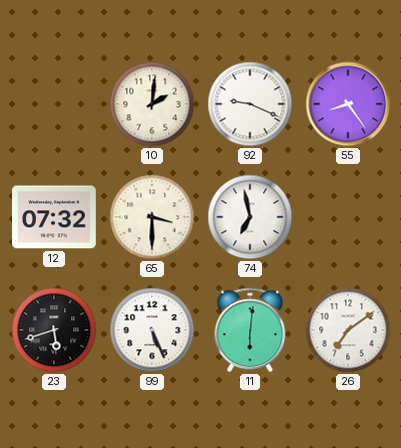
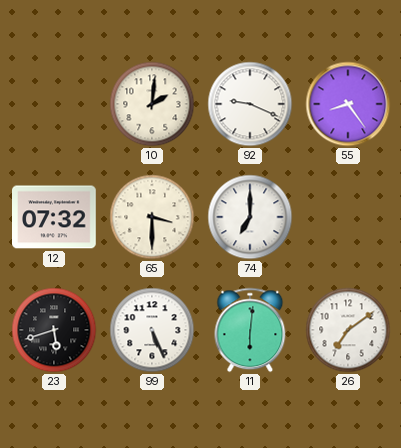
74: 6:58 -> 7:00 (250, 217)
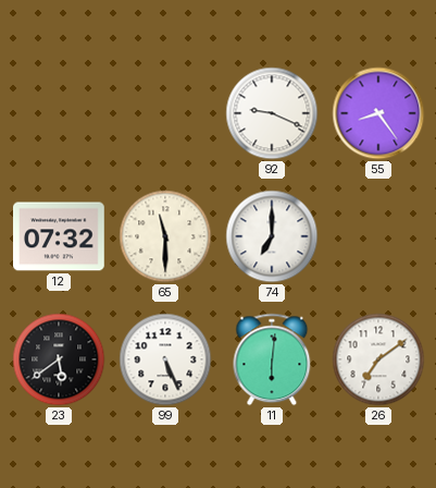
10: 2:01 -> none (152, 104)
65: 3:30 -> 11:30 (165, 236)
23: 5:42 -> 5:39 (59, 359)
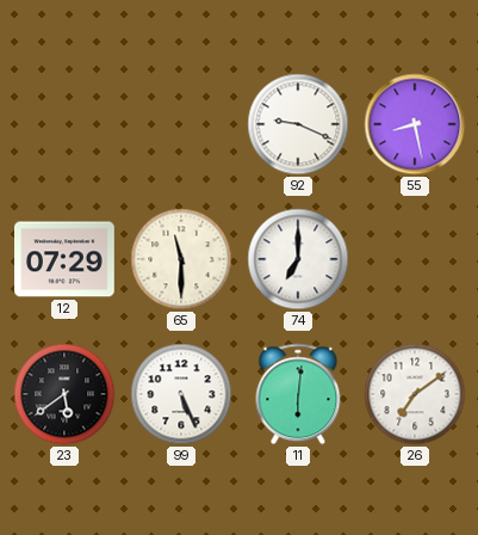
55: 8:24 -> 8:28 (415, 124)
12: 07:32 -> 07:29 (66, 259)
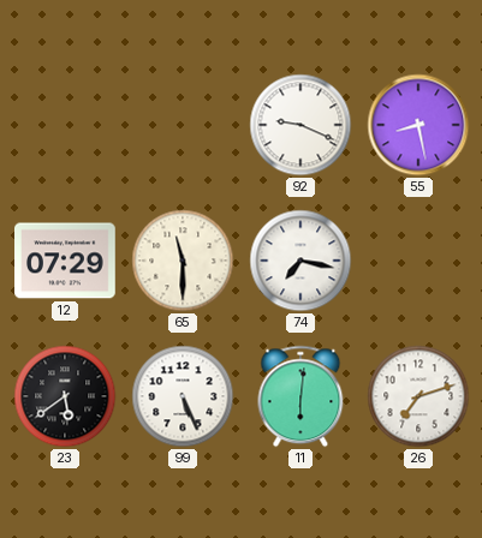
74: 7:00 -> 7:17 (300, 261)
26: 7:09 -> 7:12 (418, 396)
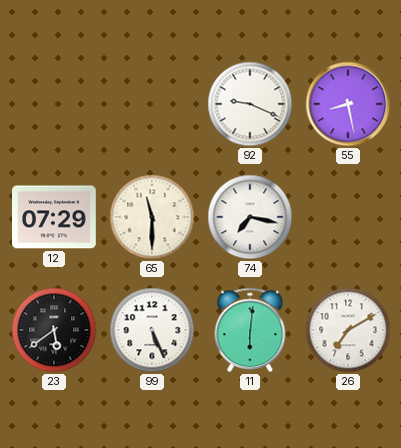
26: 7:12 -> 7:10 (348, 330)
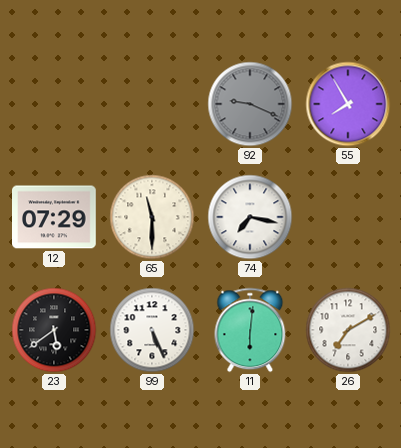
92 dial: white -> grey (250, 104)
55: 8:28 -> 7:55 (348, 104)
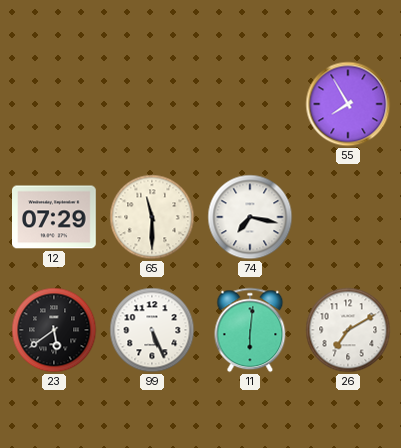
92: 9:19 -> none (250, 104)
